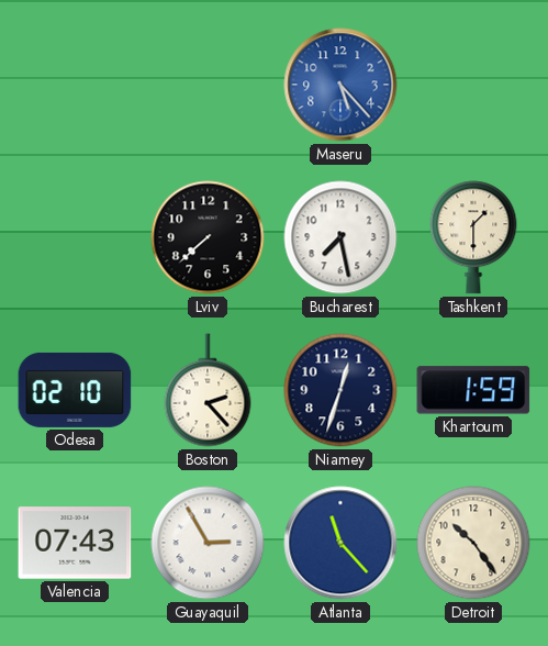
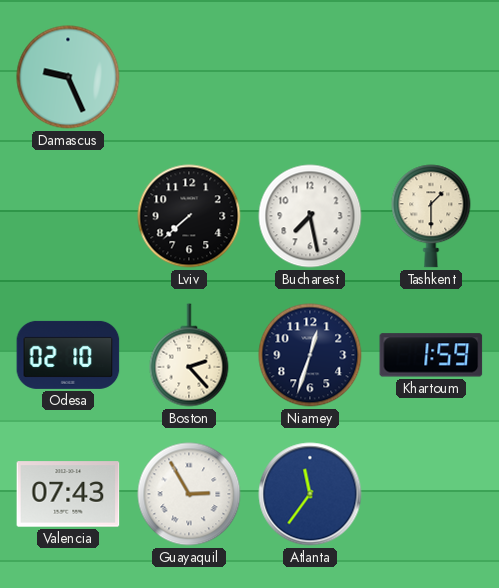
Damascus: none -> 9:26 (68, 77)
Maseru: 5:23 -> none (340, 85)
Atlanta: 11:23 -> 11:36 (310, 494)
Detroit: 10:24 -> none (473, 543)
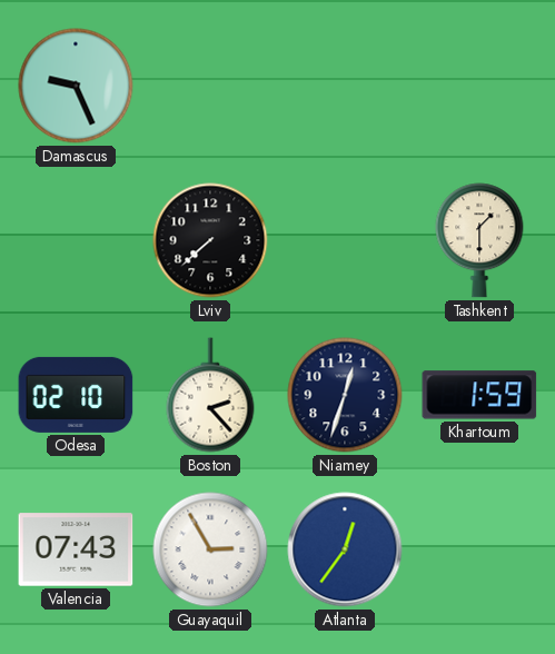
Bucharest: 7:28 -> none (310, 216)
Atlanta: 11:36 -> 12:36 (345, 549)
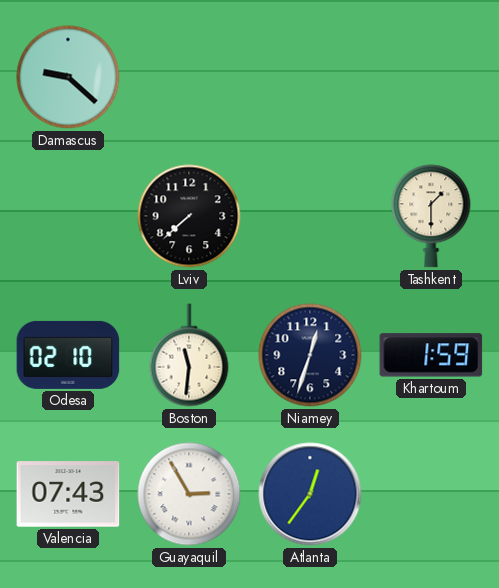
Damascus: 9:26 -> 9:22 (68, 77)
Boston: 2:23 -> 11:31 (189, 355)
